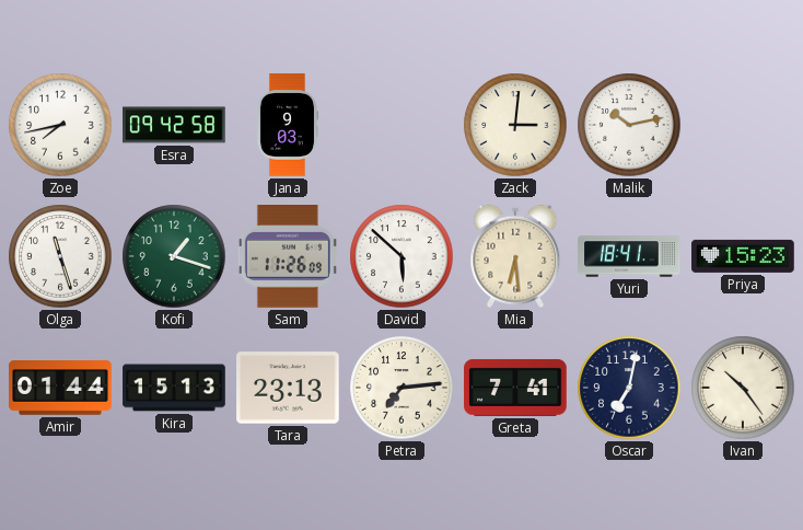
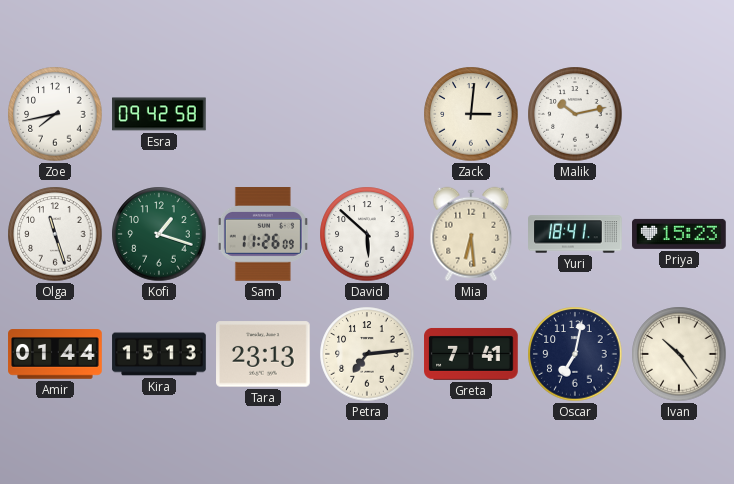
Jana: 9:03 -> none (288, 125)
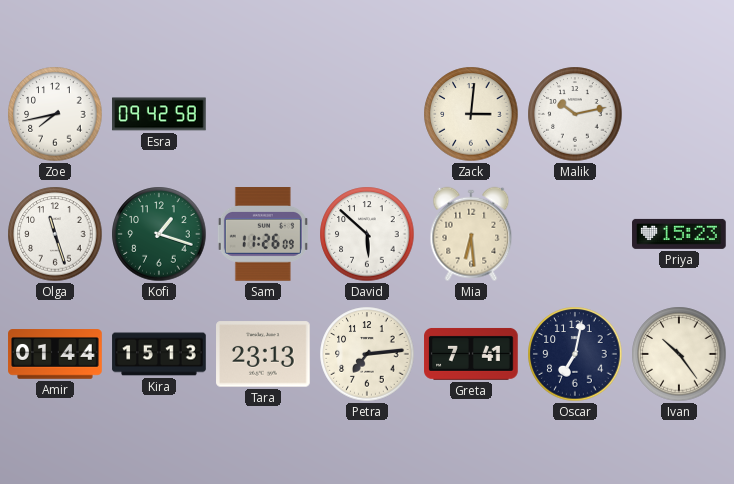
Yuri: 18:41 -> none (575, 234)
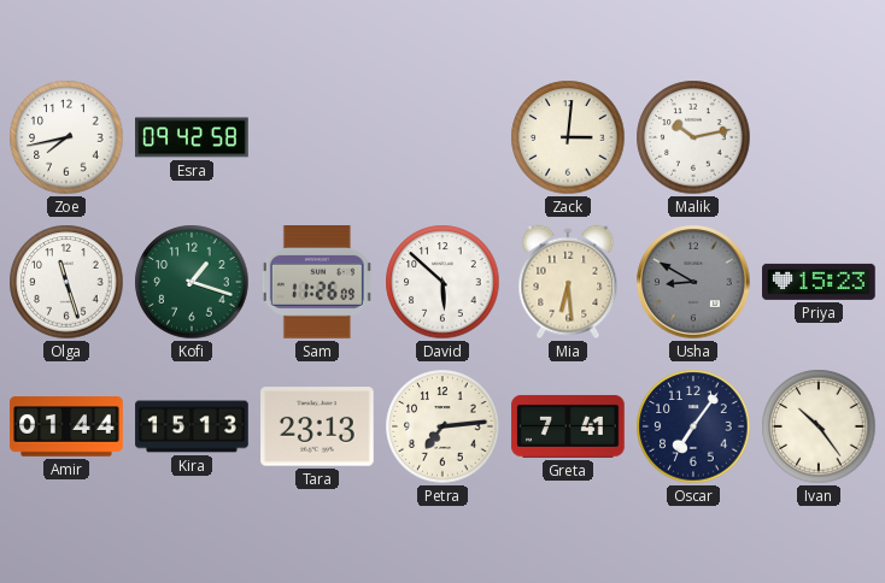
Usha: none -> 8:50 (693, 282)
Oscar: 7:02 -> 7:06 (693, 426)
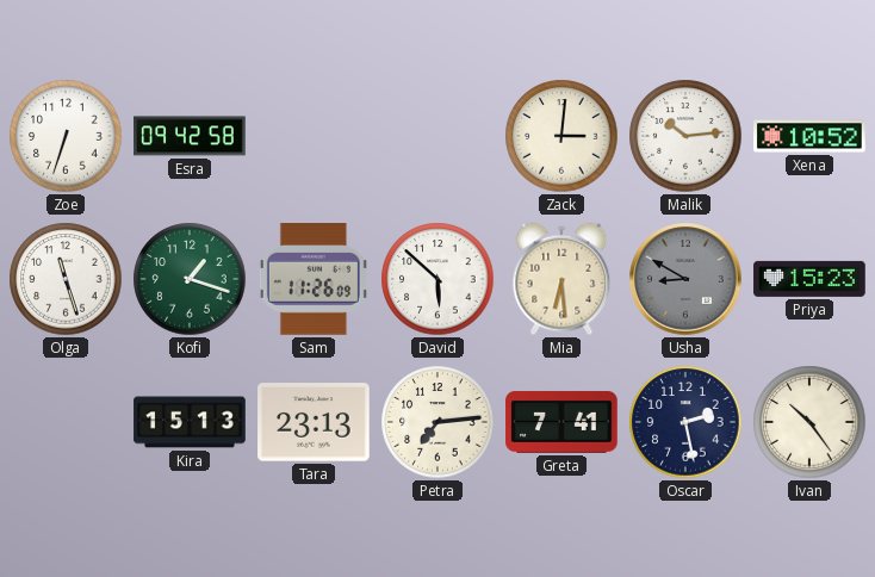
Zoe: 7:43 -> 6:33 (66, 136)
Malik: 10:13 -> 10:14 (685, 136)
Xena: none -> 10:52 (809, 136)
Amir: 01:44 -> none (66, 426)
Oscar: 7:06 -> 2:28 (685, 422)
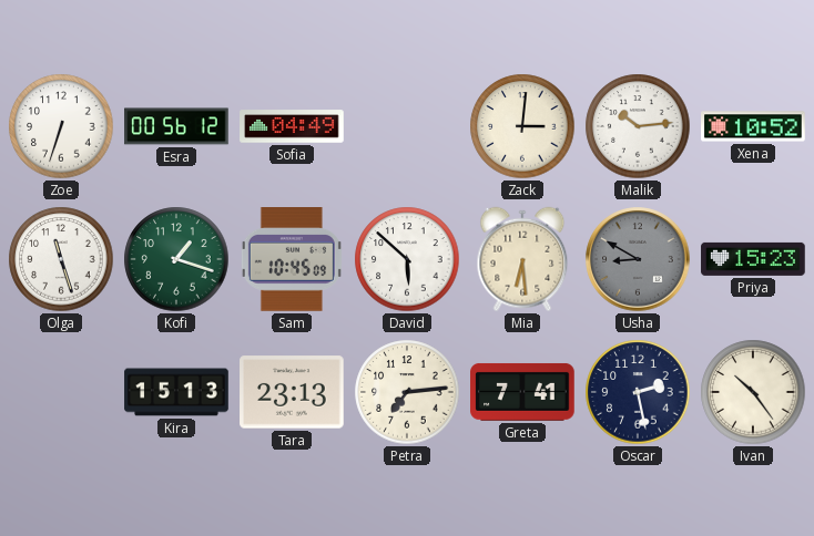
Esra: 09:42 -> 00:56 (176, 126)
Sofia: none -> 04:49 (292, 126)
Sam: 11:26 -> 10:45 (292, 260)
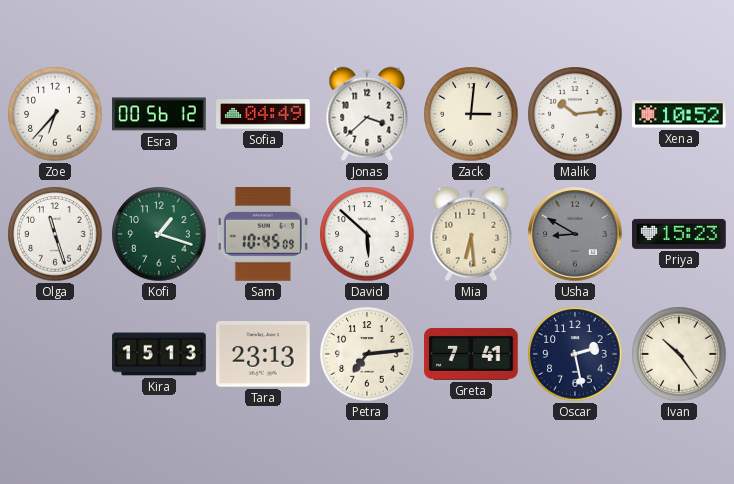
Zoe: 6:33 -> 6:37 (55, 114)
Jonas: none -> 3:38 (367, 114)
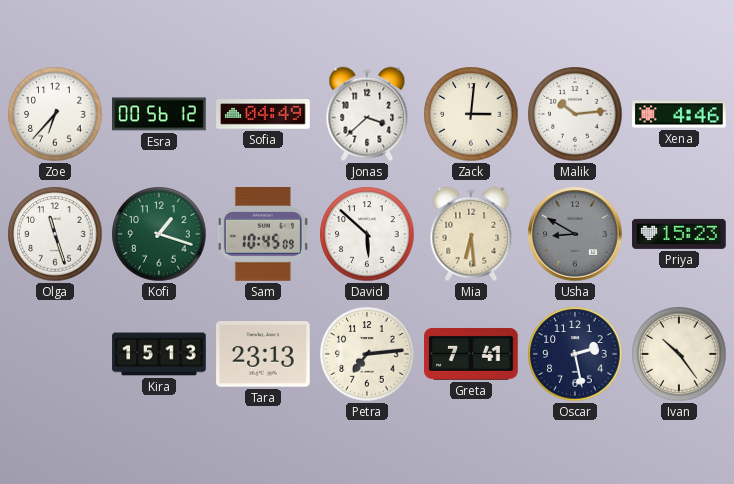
Xena: 10:52 -> 4:46 (679, 114)
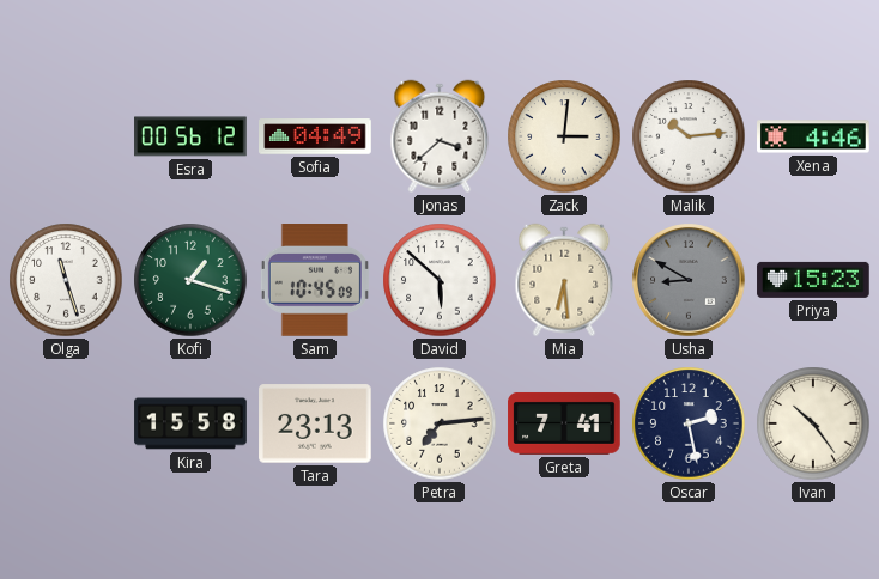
Zoe: 6:37 -> none (55, 114)
Kira: 15:13 -> 15:58 (190, 423)
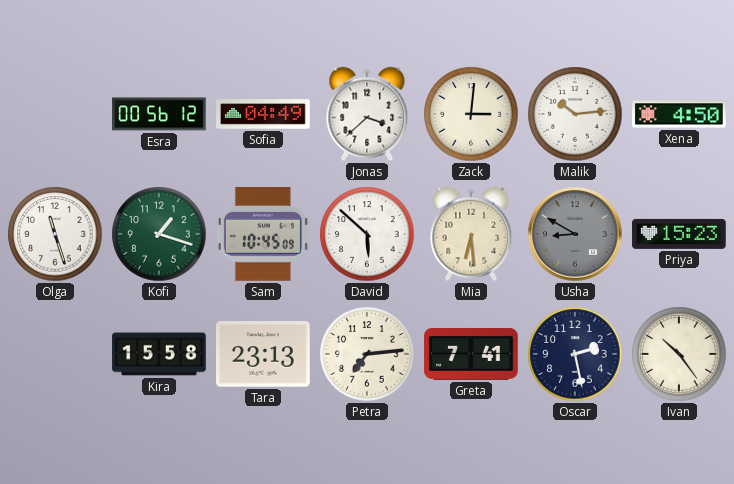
Xena: 4:46 -> 4:50 (679, 114)
